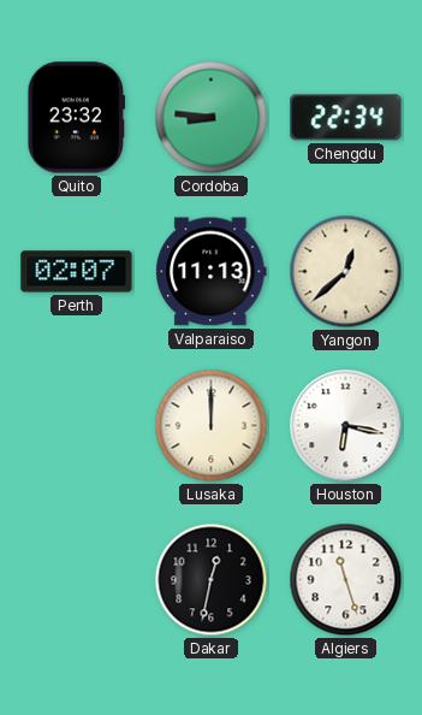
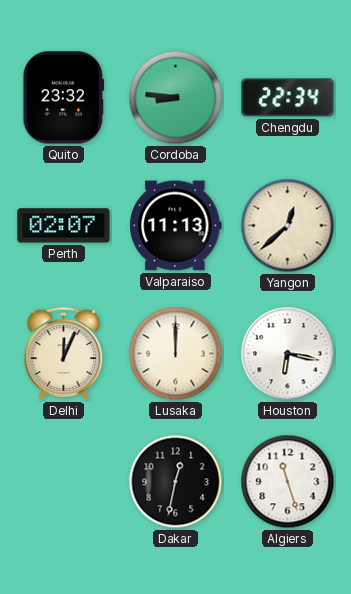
Delhi: none -> 12:04 (64, 353)
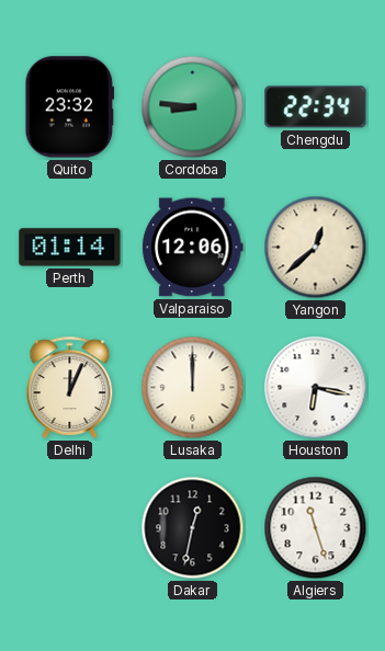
Perth: 02:07 -> 01:14 (70, 248)
Valparaiso: 11:13 -> 12:06 (193, 248)
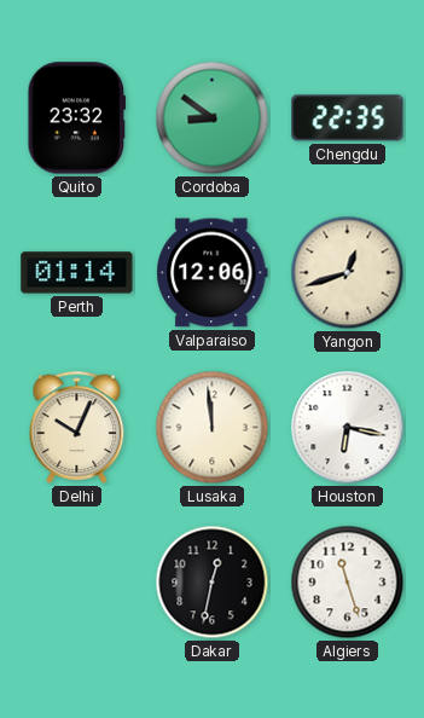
Cordoba: 8:46 -> 8:51 (213, 118)
Chengdu: 22:34 -> 22:35 (348, 118)
Yangon: 12:38 -> 12:42 (348, 273)
Delhi: 12:04 -> 10:04 (77, 427)
Lusaka: 12:00 -> 11:59 (213, 428)
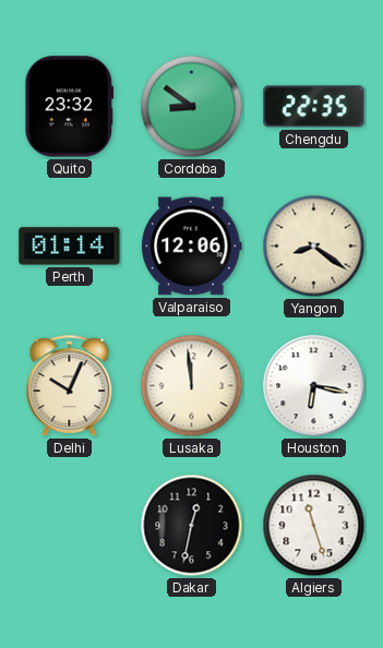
Yangon: 12:42 -> 8:21 (314, 247)
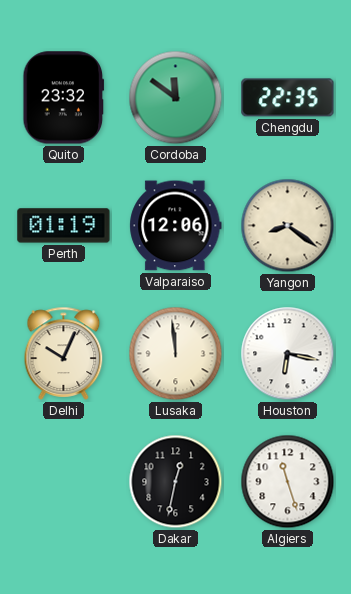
Cordoba: 8:51 -> 11:51 (176, 98)
Perth: 01:14 -> 01:19 (64, 226)
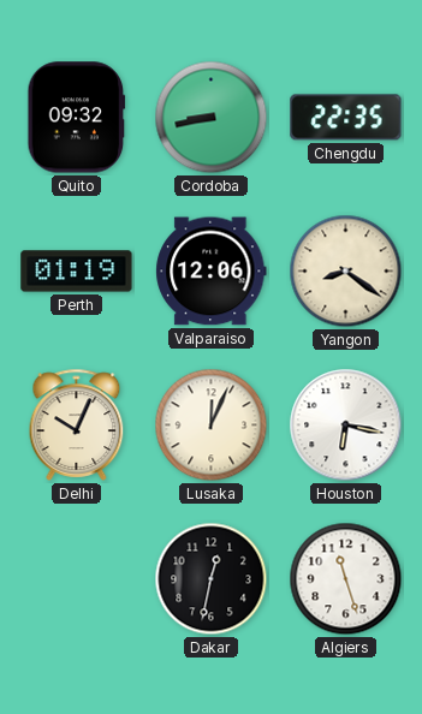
Quito: 23:32 -> 09:32 (77, 118)
Cordoba: 11:51 -> 8:43 (212, 118)
Lusaka: 11:59 -> 12:04 (212, 426)
